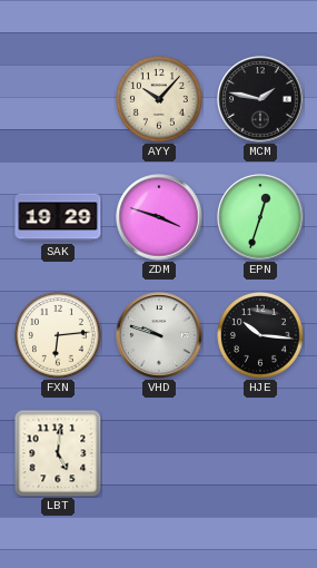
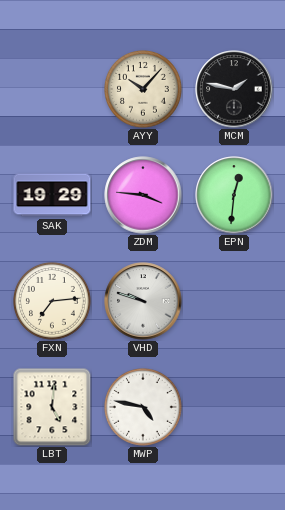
ZDM: 3:48 -> 3:46 (143, 195)
EPN: 12:33 -> 12:31 (234, 195)
FXN: 6:14 -> 7:14 (53, 302)
HJE: 10:16 -> none (261, 336)
MWP: none -> 4:47 (144, 408)
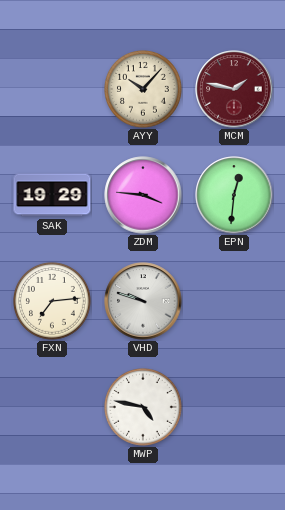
MCM dial: black -> burgundy (234, 89)
LBT: 5:01 -> none (52, 407)
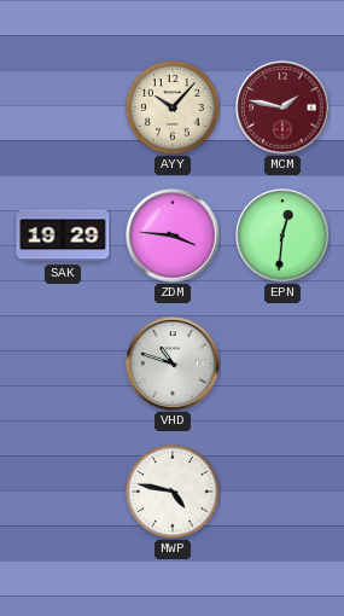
FXN: 7:14 -> none (53, 302)
VHD: 9:48 -> 10:48 (173, 364)
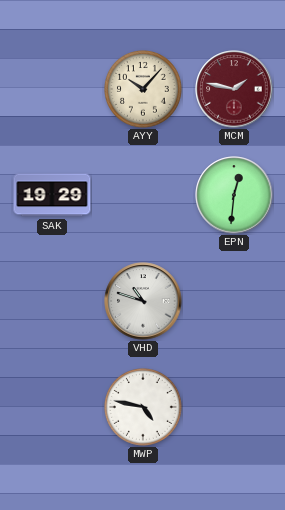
ZDM: 3:46 -> none (173, 236)
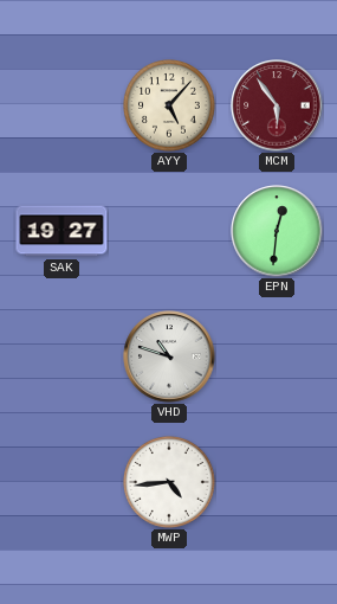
AYY: 10:07 -> 5:07 (170, 107)
MCM: 1:47 -> 5:54 (277, 105)
SAK: 19:29 -> 19:27 (61, 231)
MWP: 4:47 -> 4:44 (170, 483)
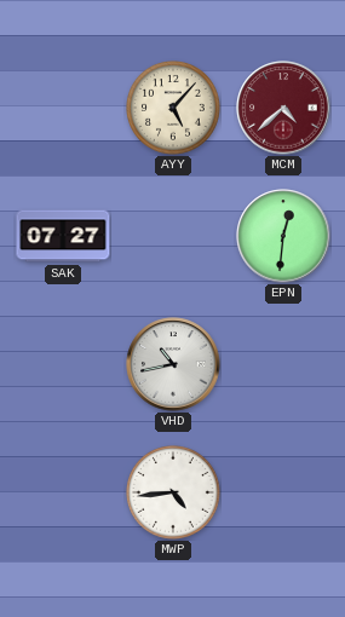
MCM: 5:54 -> 4:38 (283, 108)
SAK: 19:27 -> 07:27 (63, 236)
VHD: 10:48 -> 10:43 (173, 364)
